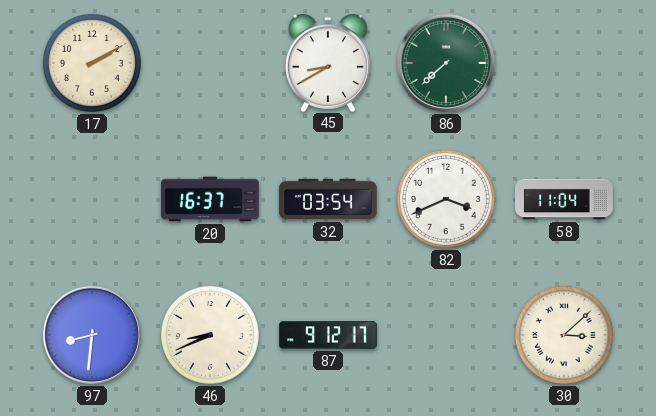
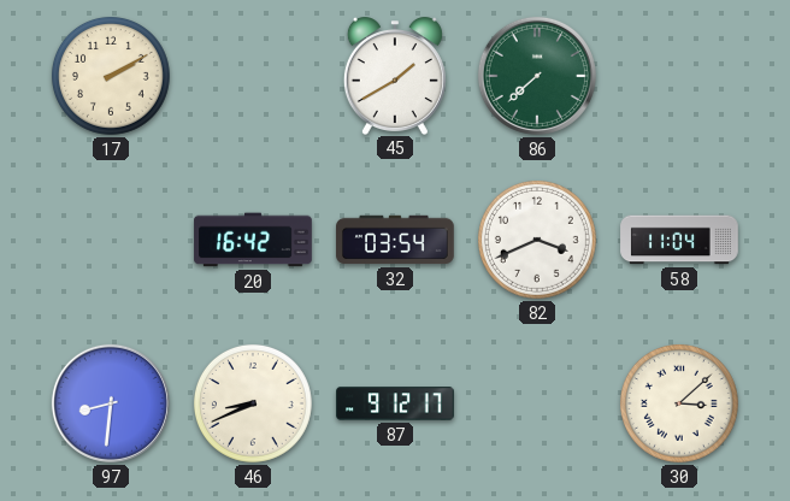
45: 8:40 -> 1:40 (395, 76)
20: 16:37 -> 16:42 (253, 240)
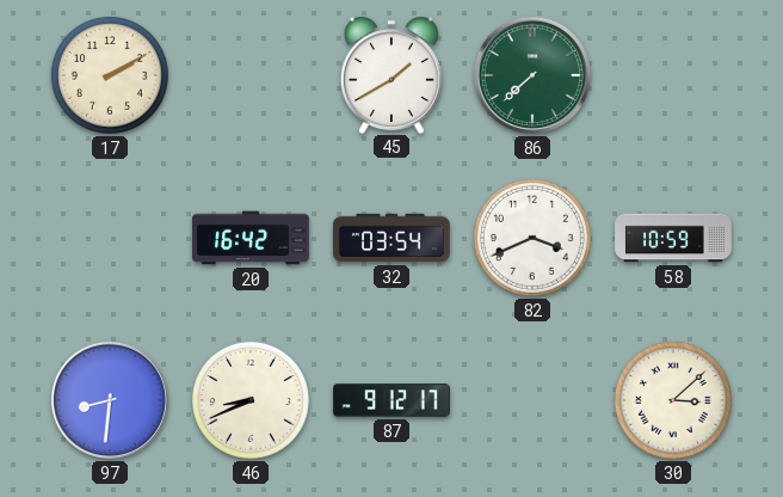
58: 11:04 -> 10:59 (673, 238)
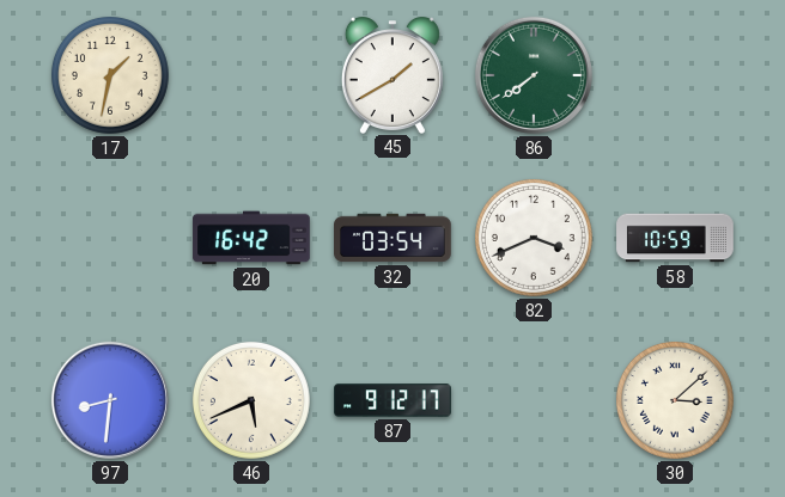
17: 2:10 -> 1:32 (110, 75)
86: 7:38 -> 7:39 (534, 75)
46: 8:41 -> 5:41 (251, 400)
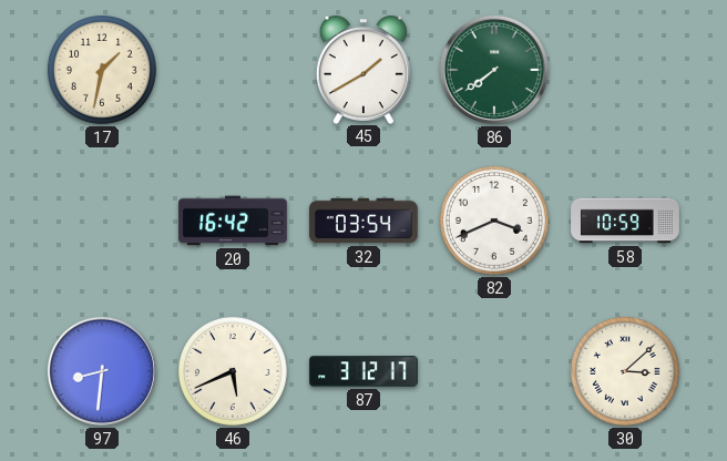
87: 9:12 -> 3:12 (363, 371)
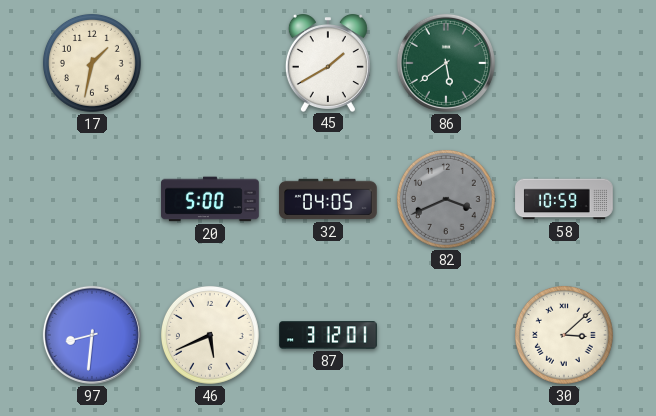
86: 7:39 -> 5:39 (446, 63)
20: 16:42 -> 5:00 (210, 199)
32: 03:54 -> 04:05 (328, 199)
82 dial: white -> grey (446, 199)
87: 3:12:17 -> 3:12:01 (328, 335)
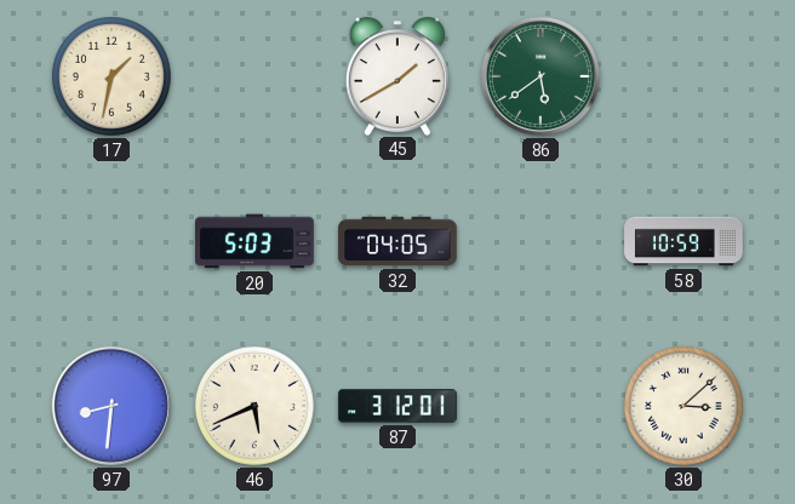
20: 5:00 -> 5:03 (254, 241)
82: 3:41 -> none (446, 199)
